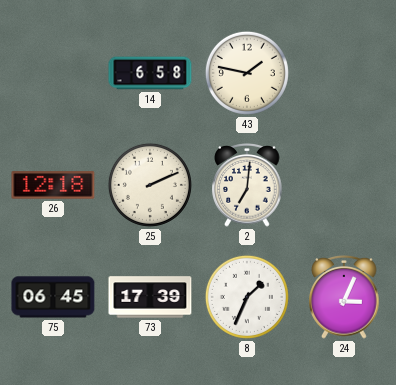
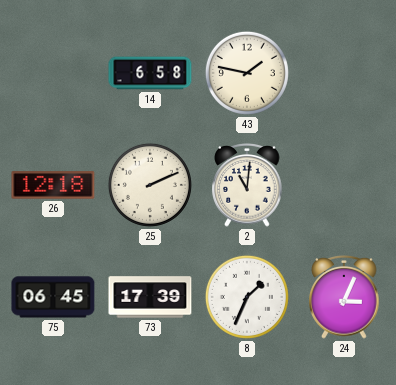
2: 7:01 -> 11:01 (247, 186)
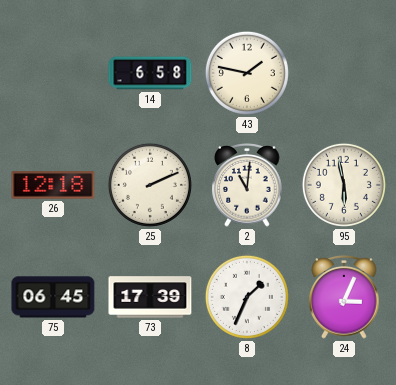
95: none -> 5:58 (344, 185)
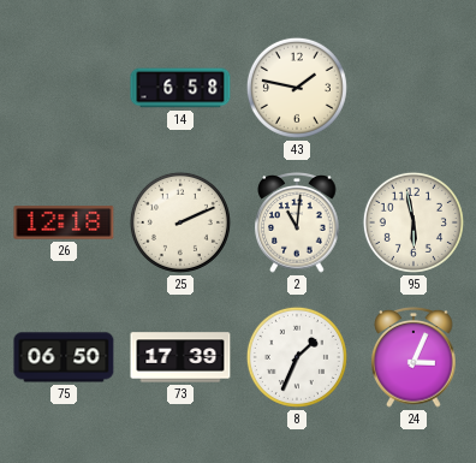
75: 06:45 -> 06:50 (64, 357)
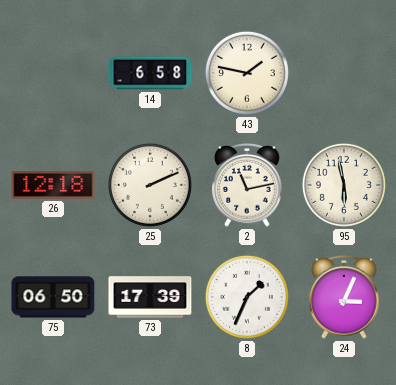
2: 11:01 -> 11:13 (247, 186)
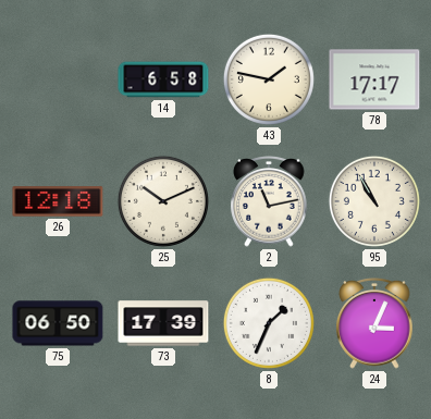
78: none -> 17:17 (374, 79)
25: 2:11 -> 10:11 (163, 201)
95: 5:58 -> 10:55 (374, 201)
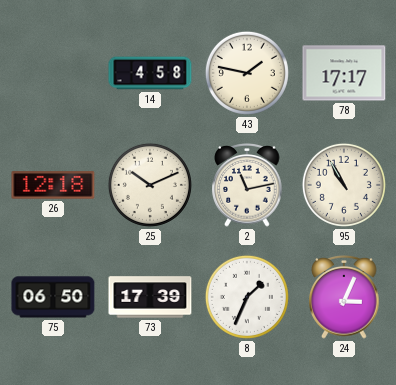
14: 6:58 -> 4:58 (150, 73)
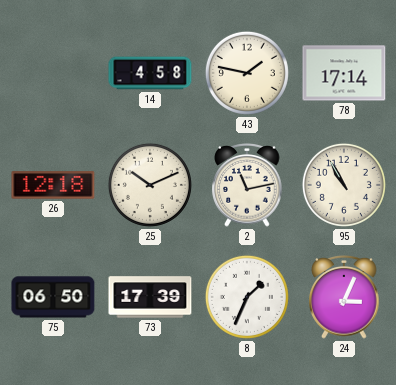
78: 17:17 -> 17:14 (344, 73)
